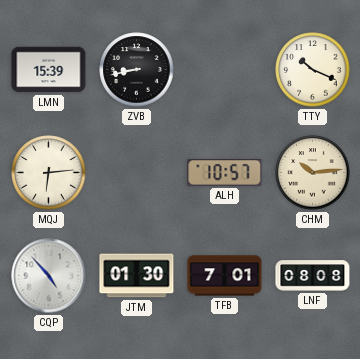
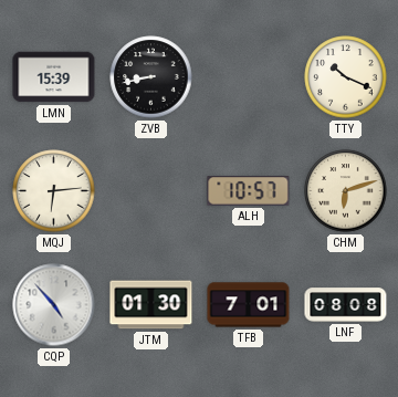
CHM: 10:14 -> 6:12 (346, 191)
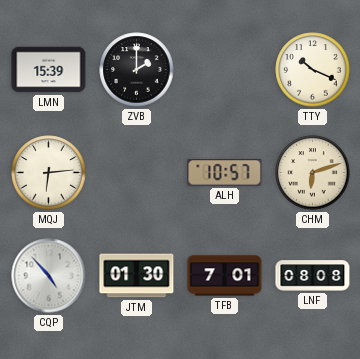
ZVB: 8:43 -> 2:00 (137, 70)
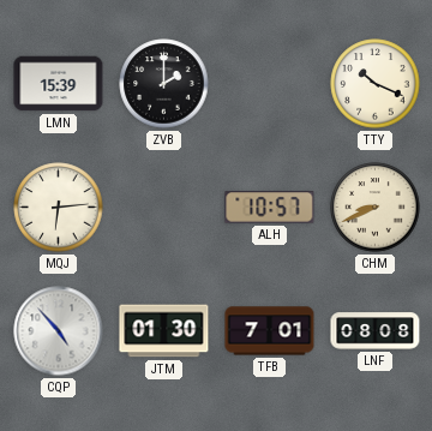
CHM: 6:12 -> 8:41 (376, 208)
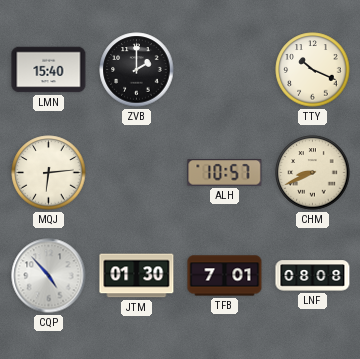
LMN: 15:39 -> 15:40 (49, 70)
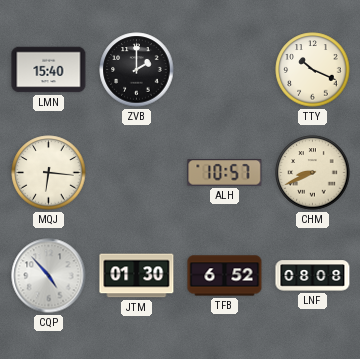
MQJ: 6:14 -> 6:16 (49, 173)
TFB: 7:01 -> 6:52 (225, 276)
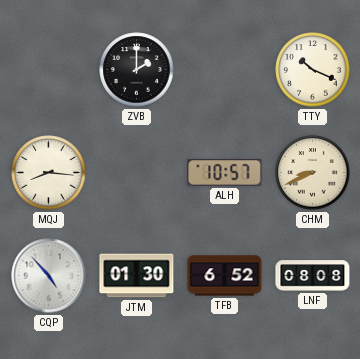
LMN: 15:40 -> none (49, 70)
MQJ: 6:16 -> 8:16 (49, 173)
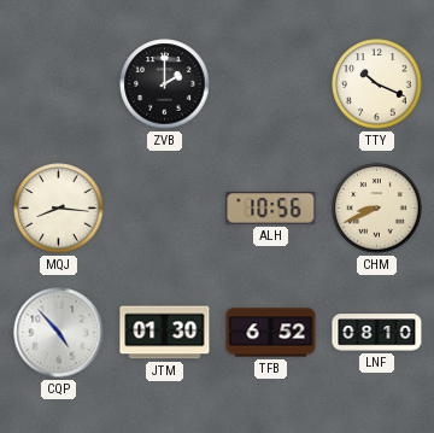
ALH: 10:57 -> 10:56 (271, 209)
LNF: 08:08 -> 08:10 (377, 333)
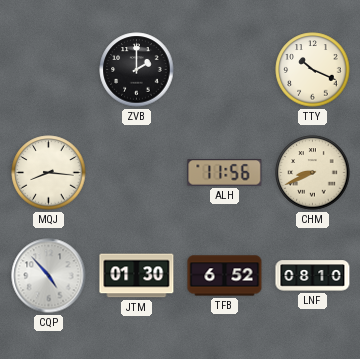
ALH: 10:56 -> 11:56 (225, 173)
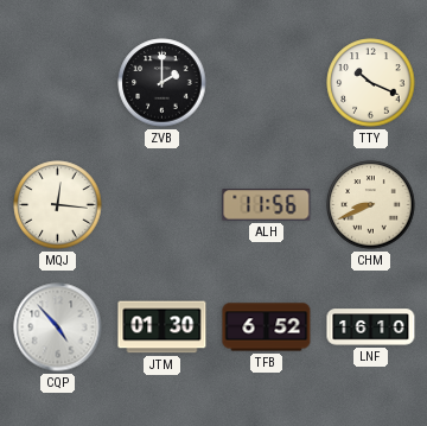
MQJ: 8:16 -> 12:16 (58, 205)
LNF: 08:10 -> 16:10 (371, 328)
